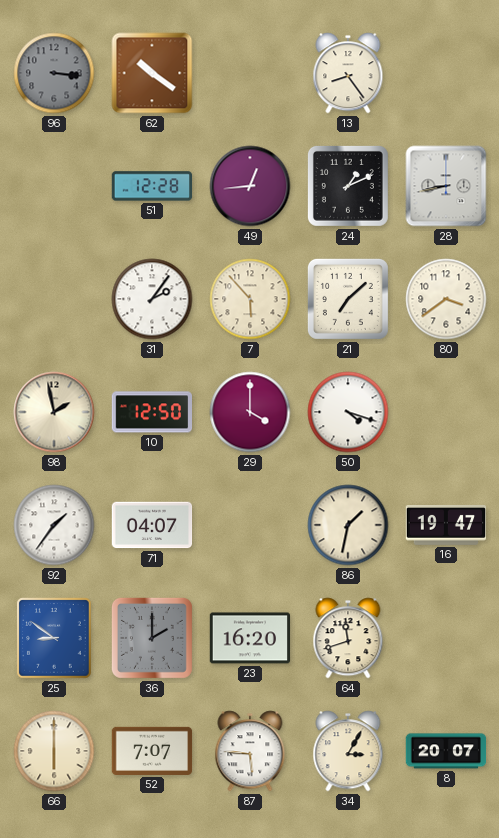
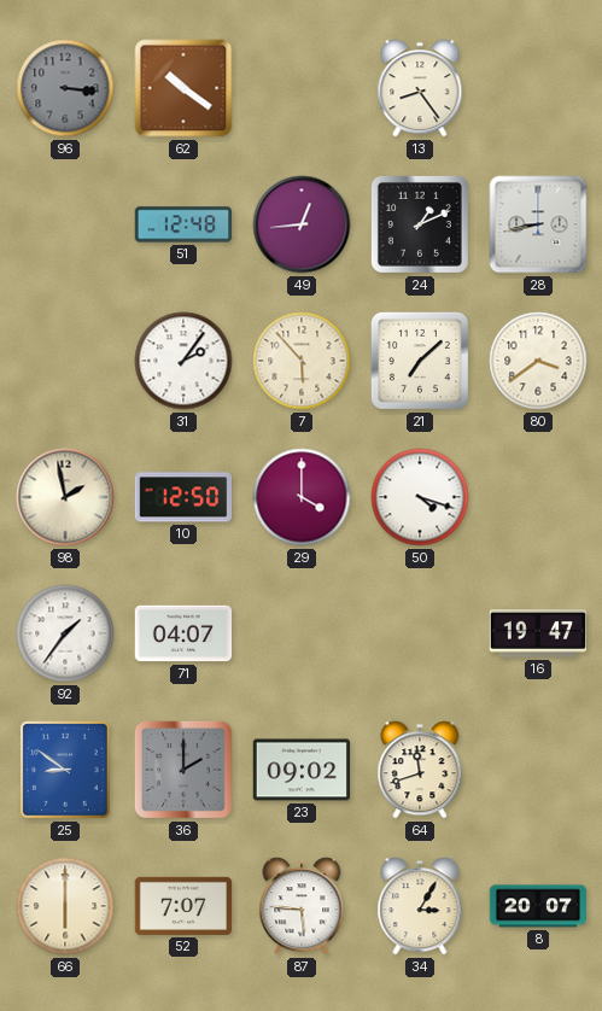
51: 12:28 -> 12:48 (183, 224)
86: 1:32 -> none (348, 525)
23: 16:20 -> 09:02 (302, 770)
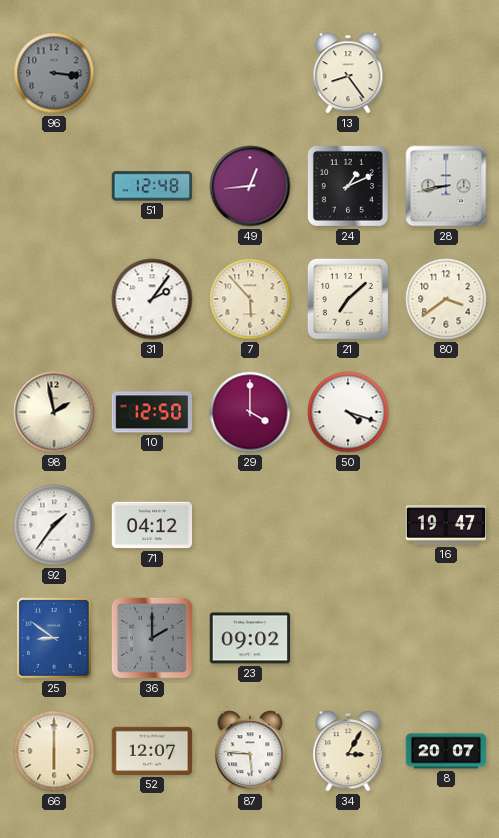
62: 10:21 -> none (183, 88)
71: 04:07 -> 04:12 (152, 525)
64: 11:42 -> none (420, 770)
52: 7:07 -> 12:07 (152, 751)
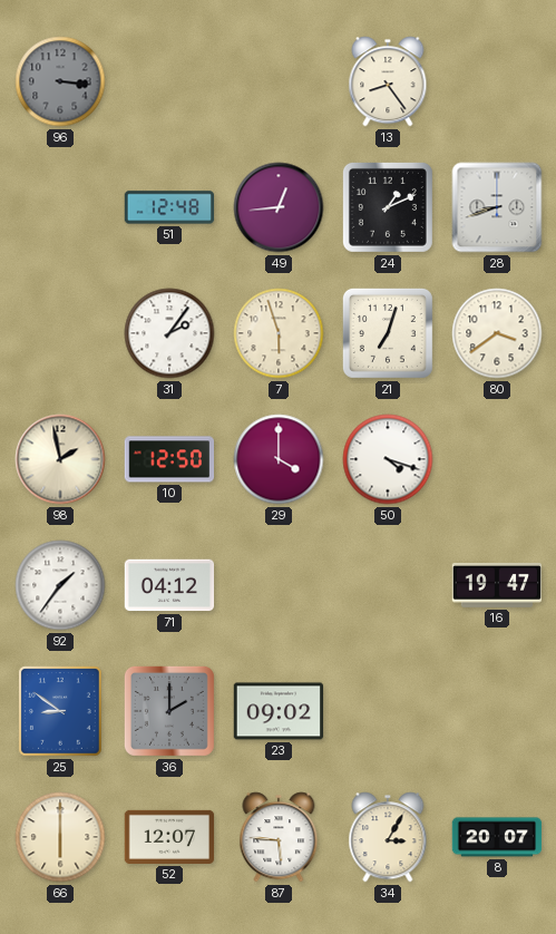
28: 8:43 -> 8:42 (497, 207)
7: 5:53 -> 5:57 (279, 333)
21: 7:08 -> 7:03 (388, 333)
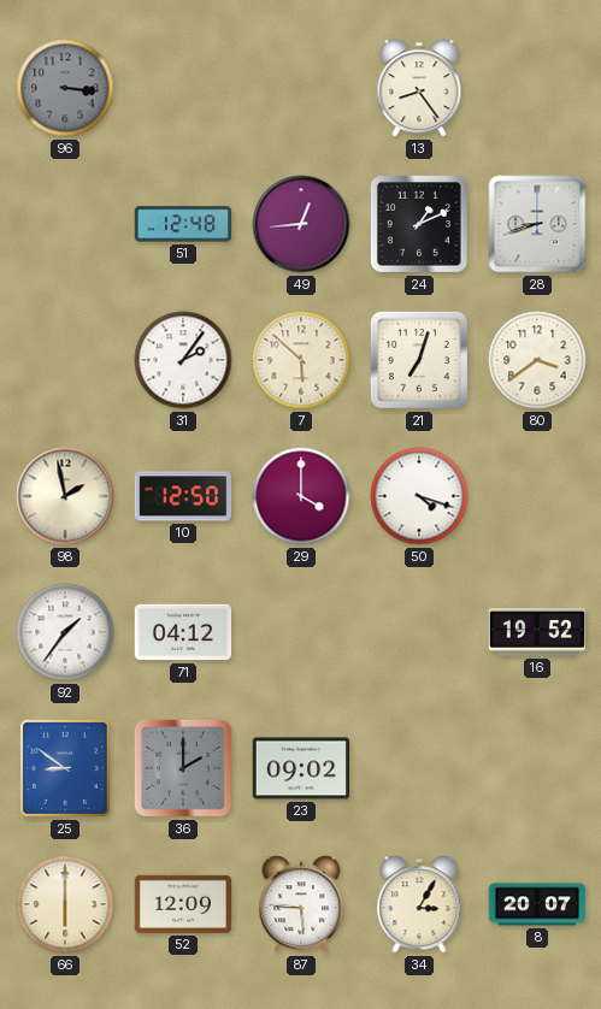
7: 5:57 -> 5:52 (301, 360)
16: 19:47 -> 19:52 (537, 633)
52: 12:07 -> 12:09 (183, 904)
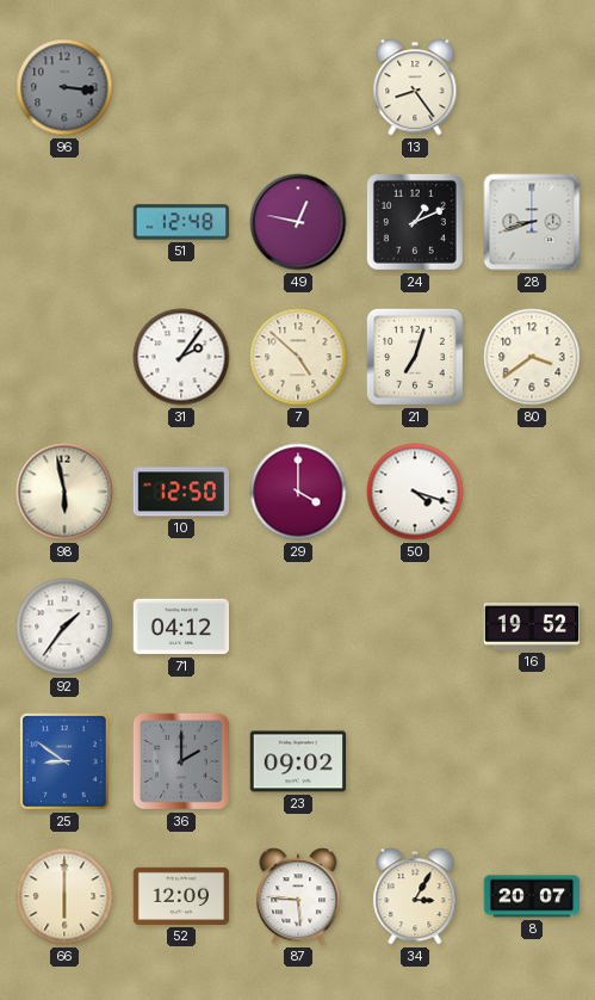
49: 12:44 -> 12:47 (298, 222)
7: 5:52 -> 4:52 (298, 357)
98: 1:58 -> 5:58 (64, 492)
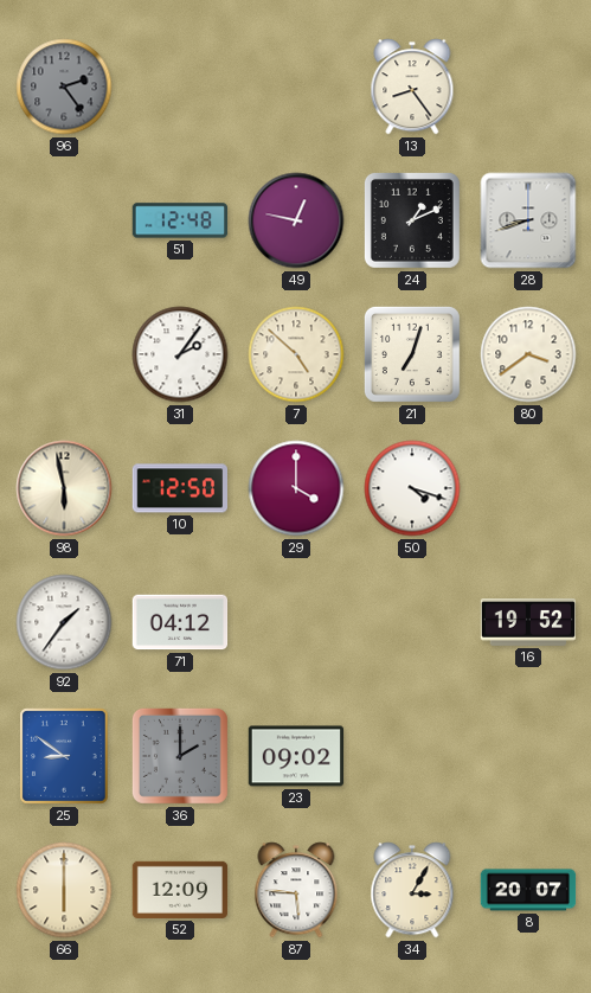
96: 3:16 -> 2:24 (64, 87)
